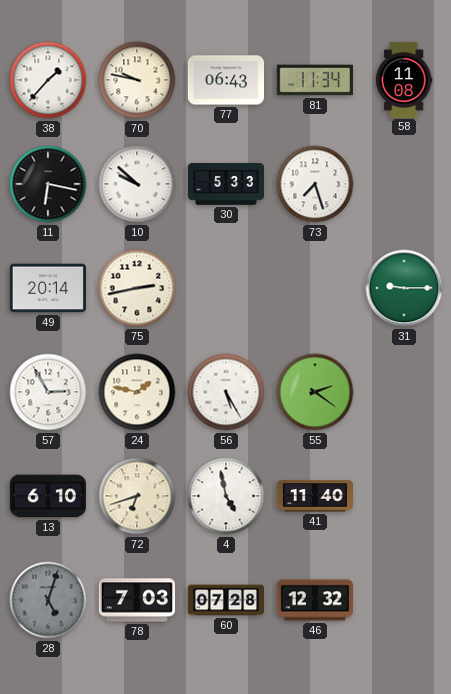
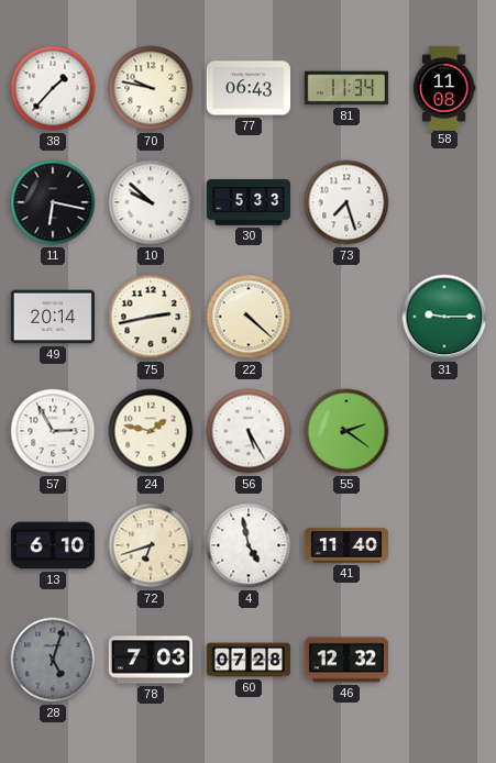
22: none -> 4:22 (249, 317)
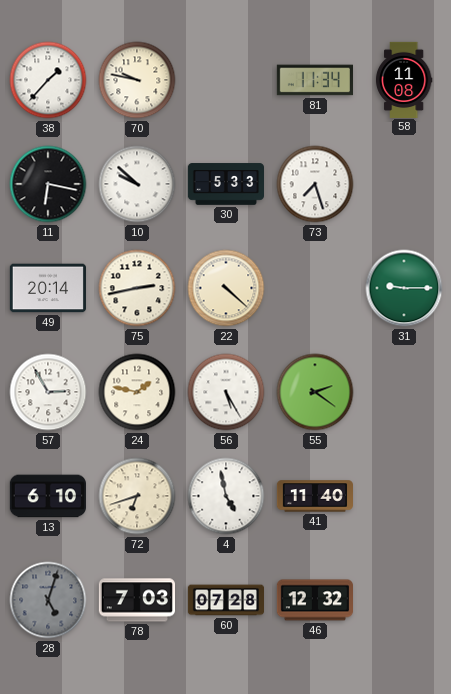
77: 06:43 -> none (247, 88)
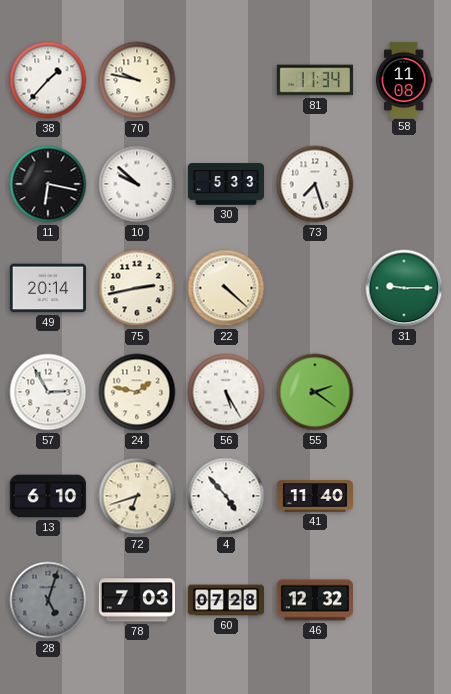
4: 4:58 -> 4:53 (226, 496)
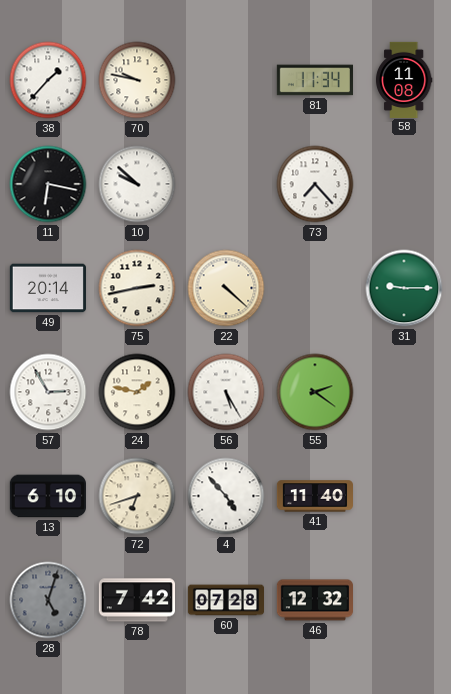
30: 5:33 -> none (225, 184)
73: 7:27 -> 7:23 (315, 184)
78: 7:03 -> 7:42 (136, 600)
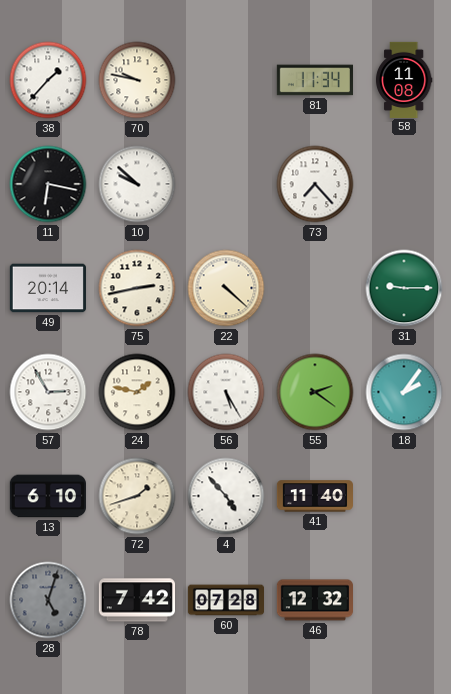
18: none -> 2:06 (404, 392)
72: 6:42 -> 1:42 (137, 496)
